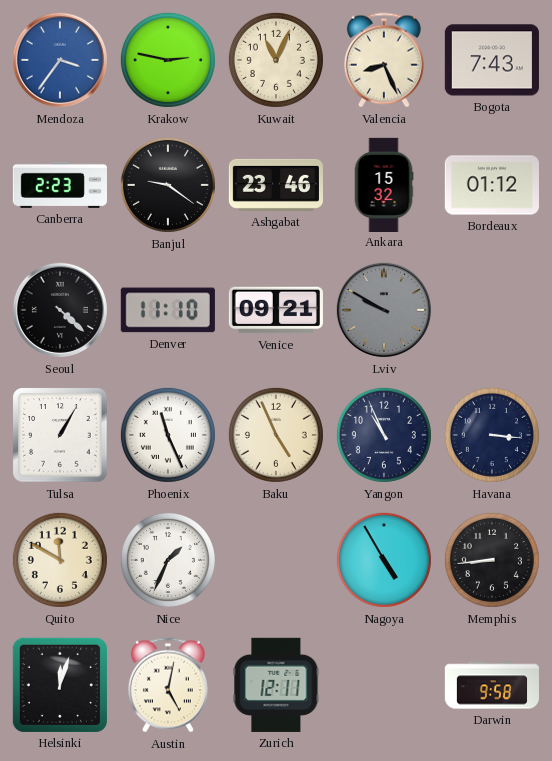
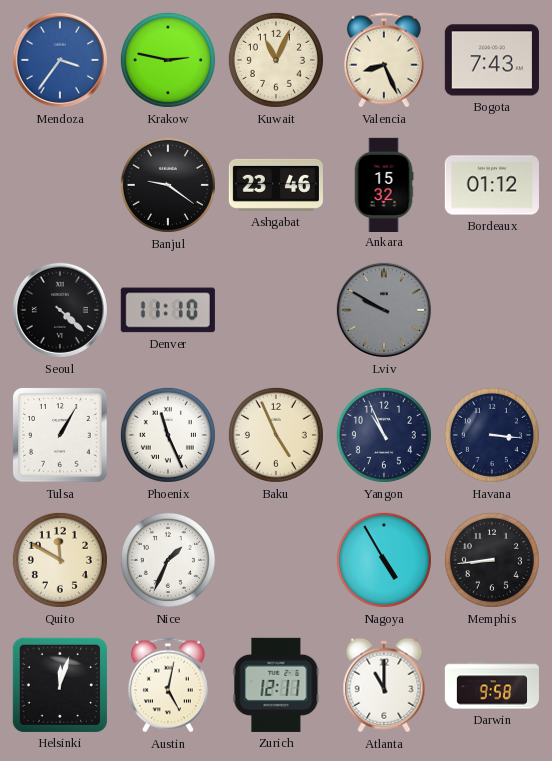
Canberra: 2:23 -> none (60, 185)
Venice: 09:21 -> none (276, 310)
Atlanta: none -> 11:00 (384, 685)
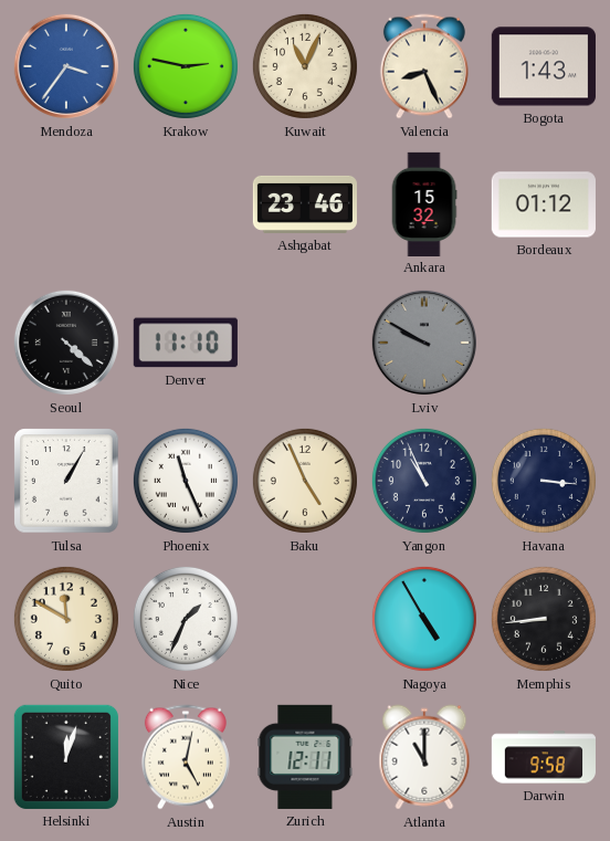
Bogota: 7:43 -> 1:43 (544, 66)
Banjul: 9:21 -> none (168, 185)
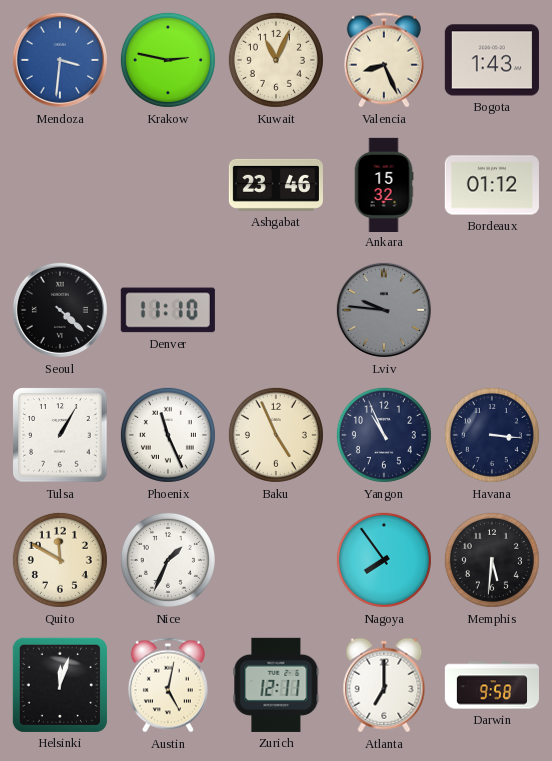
Mendoza: 3:36 -> 3:31 (60, 60)
Lviv: 9:50 -> 9:46 (384, 310)
Nagoya: 4:55 -> 7:54 (384, 560)
Memphis: 8:44 -> 5:31 (492, 560)
Atlanta: 11:00 -> 7:00 (384, 685)
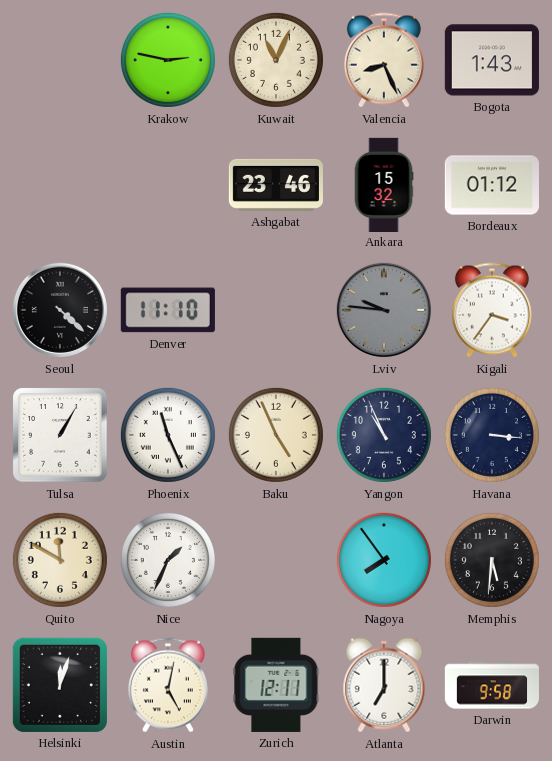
Mendoza: 3:31 -> none (60, 60)
Kigali: none -> 3:36 (492, 310)
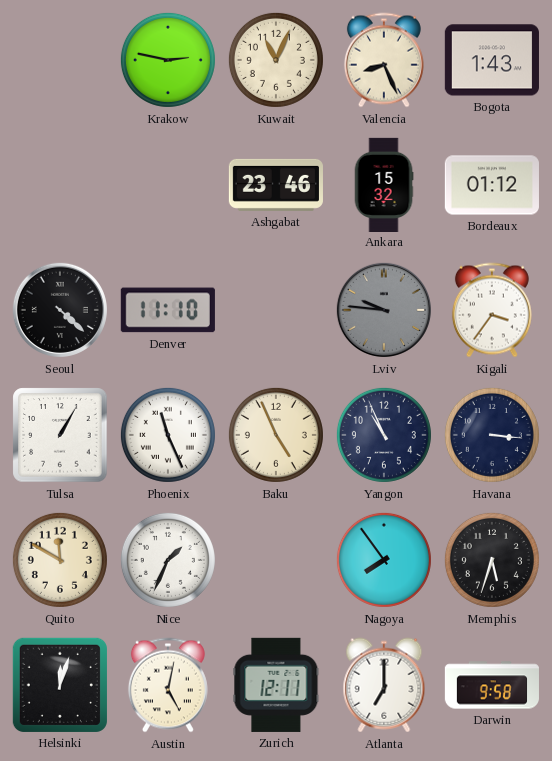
Memphis: 5:31 -> 5:33 (492, 560)
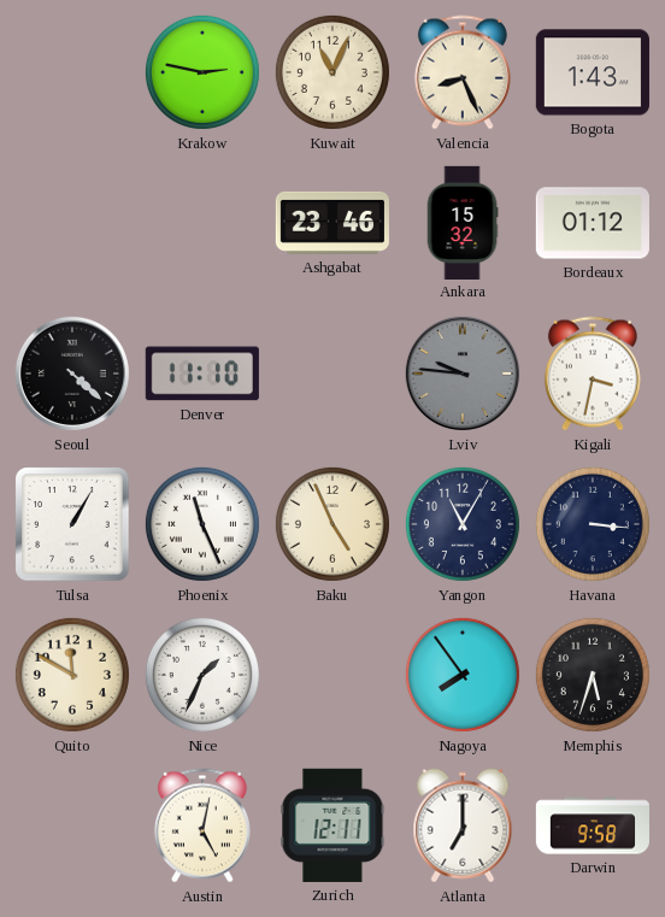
Kigali: 3:36 -> 3:32 (593, 374)
Yangon: 10:56 -> 11:05 (463, 524)
Helsinki: 12:03 -> none (60, 685)
